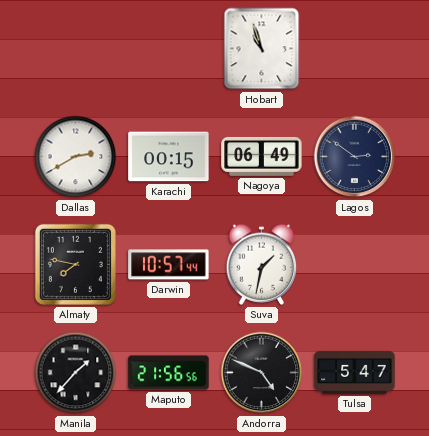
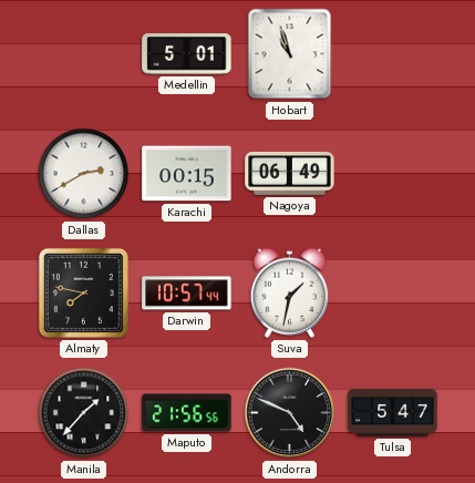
Medellin: none -> 5:01 (187, 54)
Lagos: 2:51 -> none (355, 157)
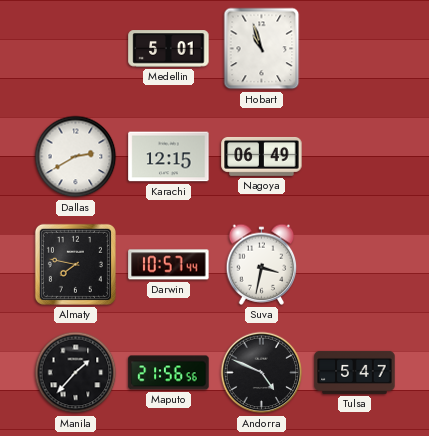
Karachi: 00:15 -> 12:15 (169, 157)
Suva: 1:32 -> 3:32 (262, 264)
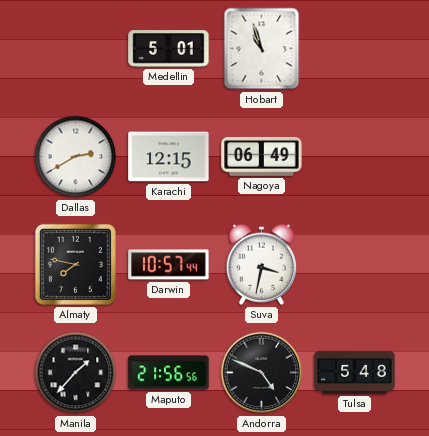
Tulsa: 5:47 -> 5:48 (355, 372)
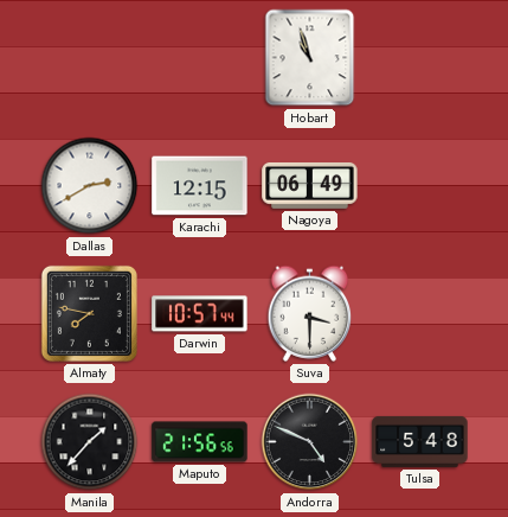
Medellin: 5:01 -> none (169, 49)
Suva: 3:32 -> 3:30 (310, 313)
